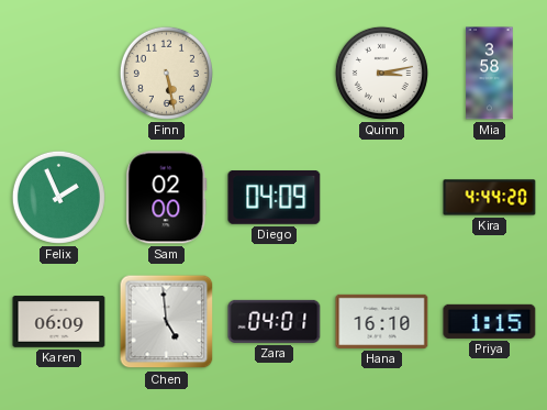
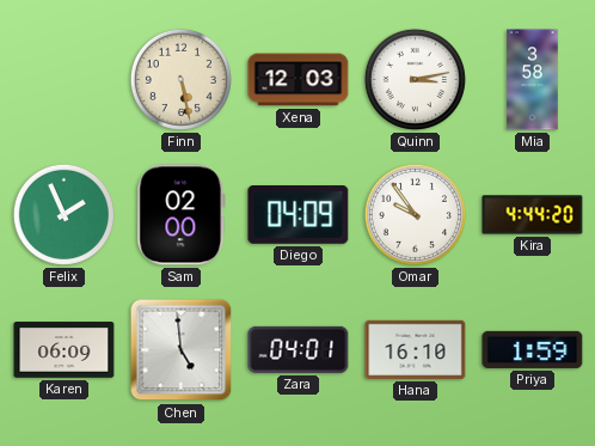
Xena: none -> 12:03 (299, 80)
Omar: none -> 9:54 (415, 214)
Priya: 1:15 -> 1:59 (533, 349)
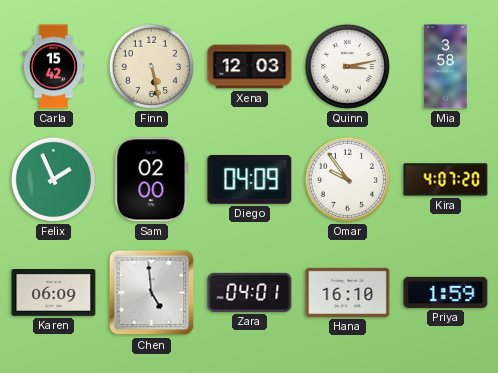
Carla: none -> 15:42 (54, 67)
Kira: 4:44 -> 4:07 (446, 180)
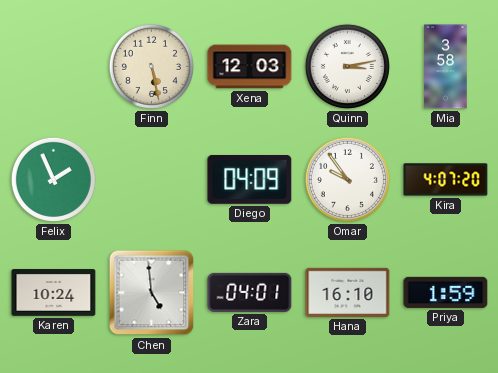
Carla: 15:42 -> none (54, 67)
Sam: 02:00 -> none (152, 180)
Karen: 06:09 -> 10:24 (54, 293)
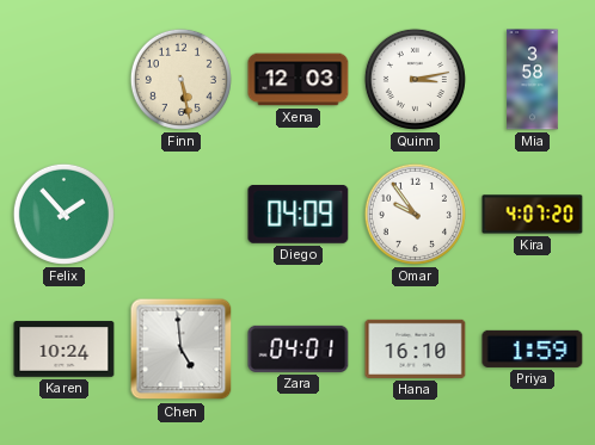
Felix: 1:56 -> 1:53 (63, 214)
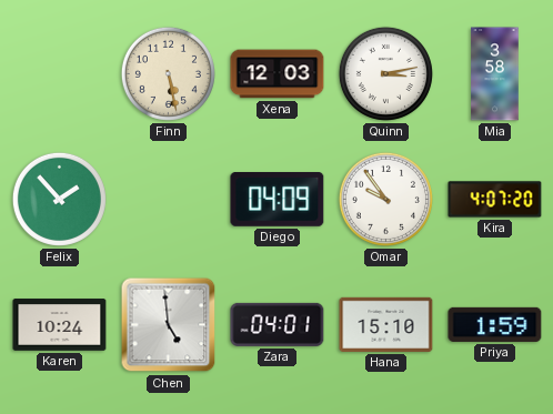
Hana: 16:10 -> 15:10 (386, 324)
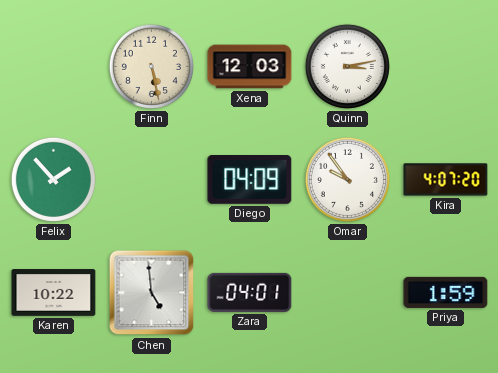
Mia: 3:58 -> none (495, 74)
Karen: 10:24 -> 10:22 (54, 293)
Hana: 15:10 -> none (386, 324)
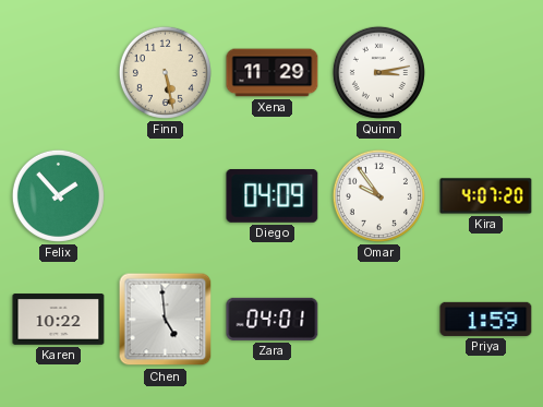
Xena: 12:03 -> 11:29 (273, 73)
